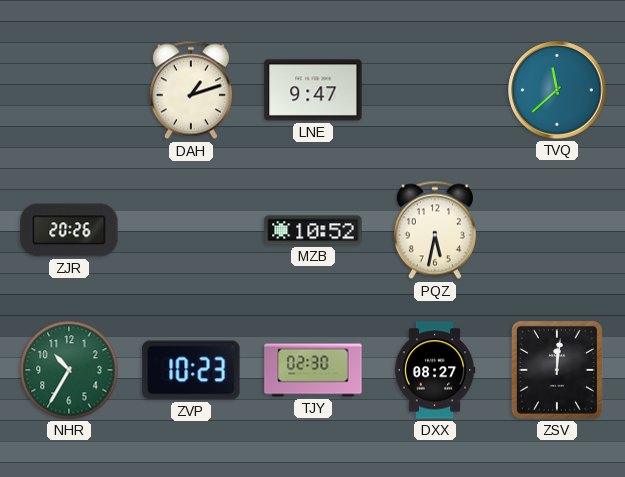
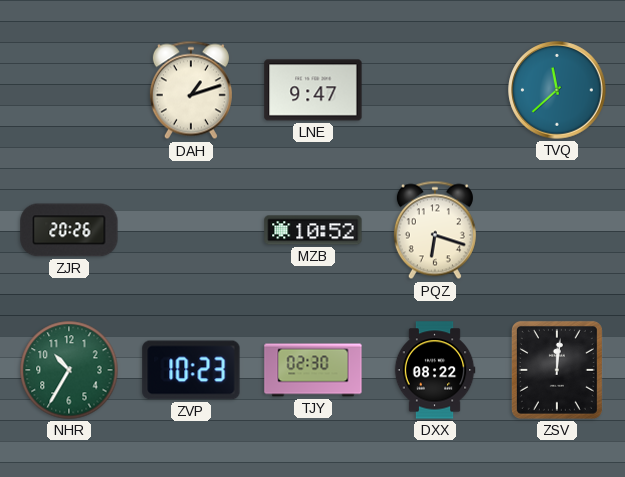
PQZ: 5:32 -> 6:18 (435, 230)
DXX: 08:27 -> 08:22 (435, 370)
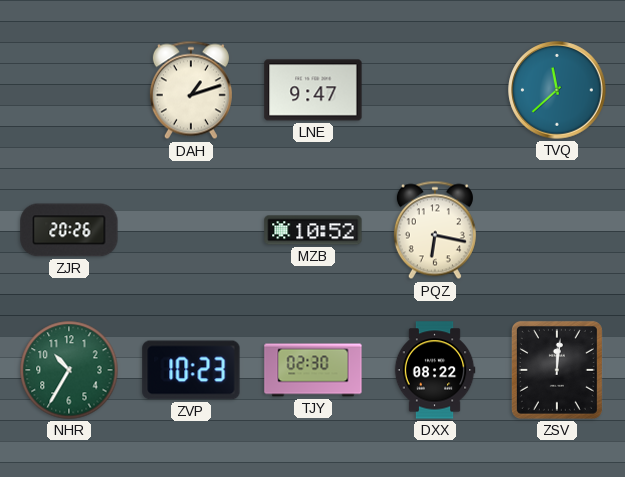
PQZ: 6:18 -> 6:17 (435, 230)
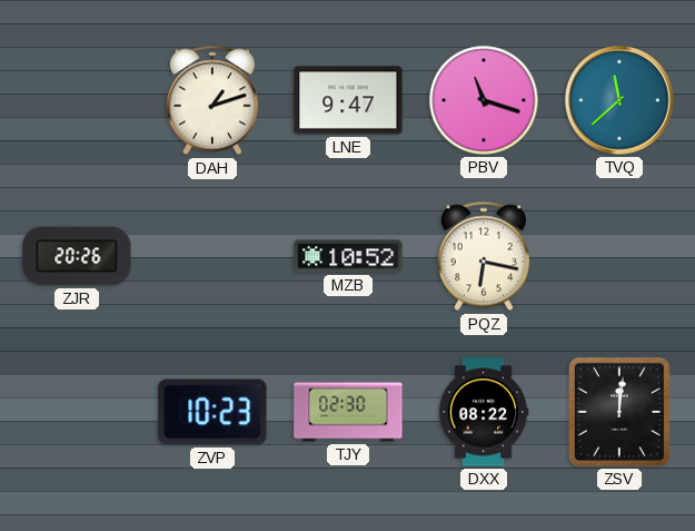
PBV: none -> 11:18 (484, 100)
NHR: 10:35 -> none (69, 370)
